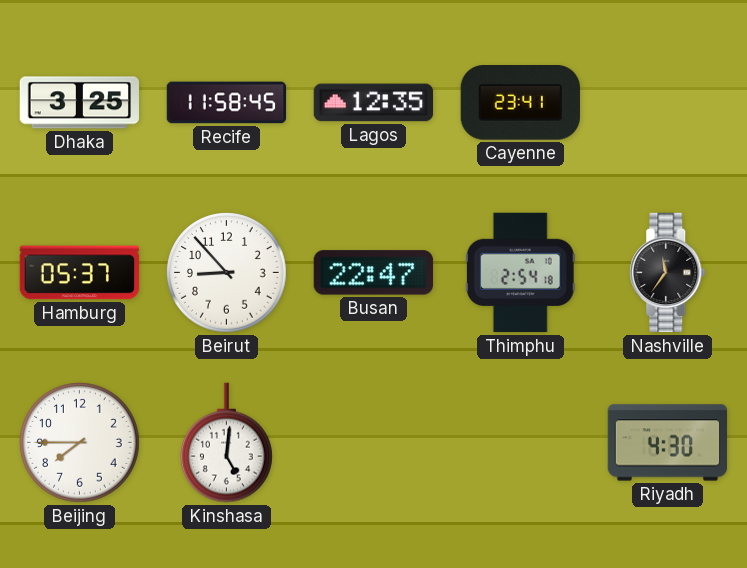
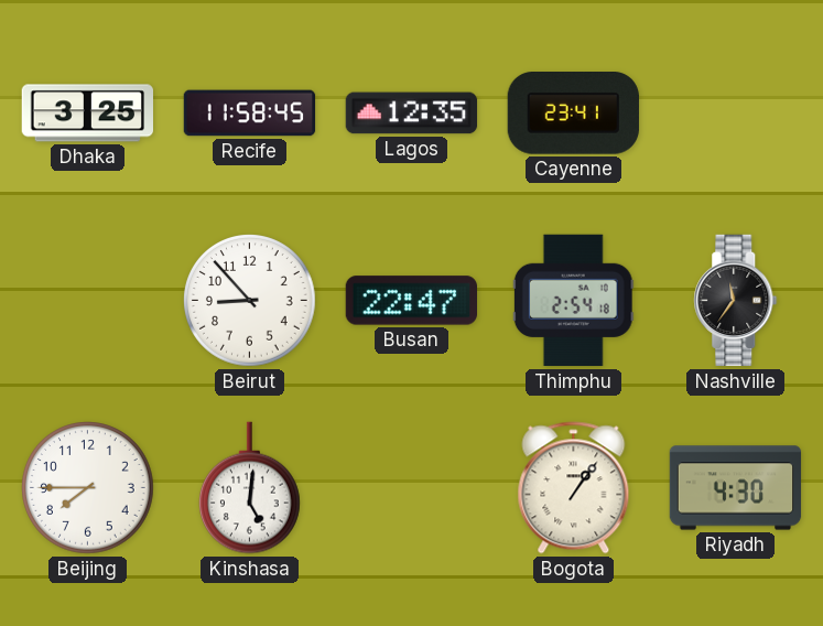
Hamburg: 05:37 -> none (80, 273)
Bogota: none -> 1:06 (574, 488)
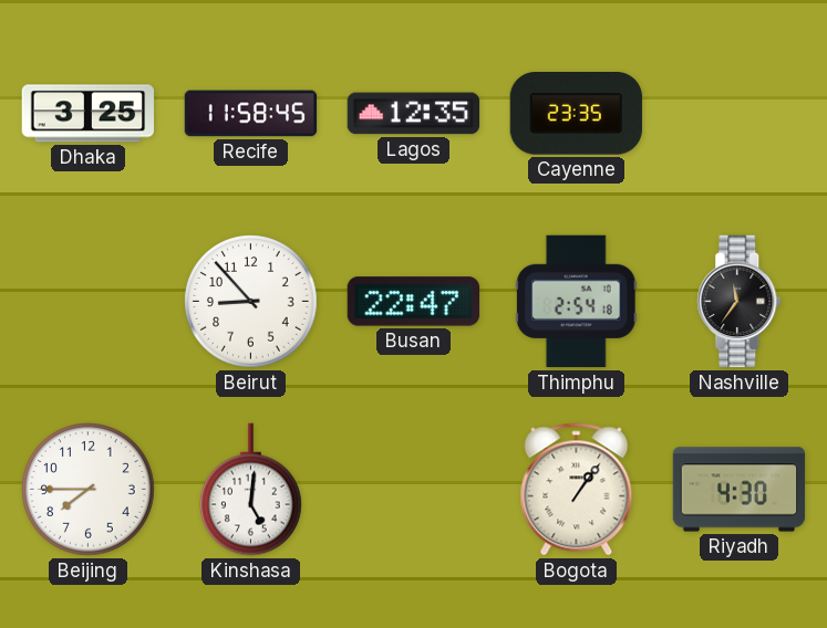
Cayenne: 23:41 -> 23:35 (576, 114)
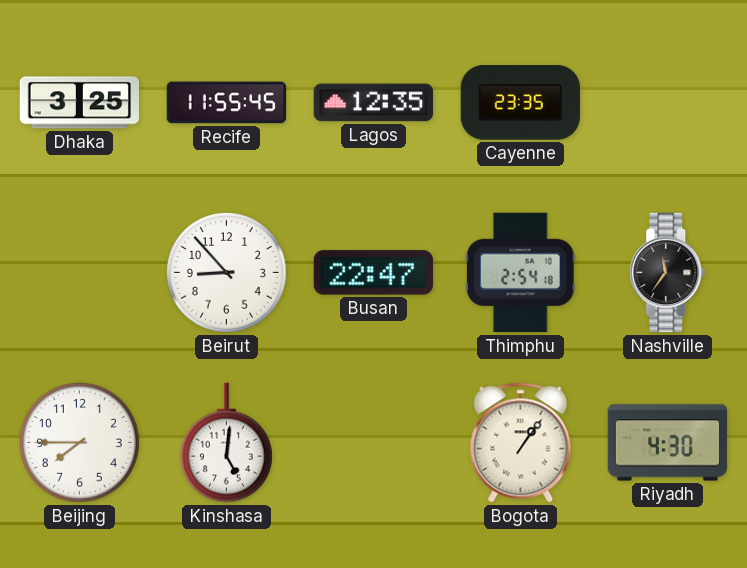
Recife: 11:58 -> 11:55 (227, 103)
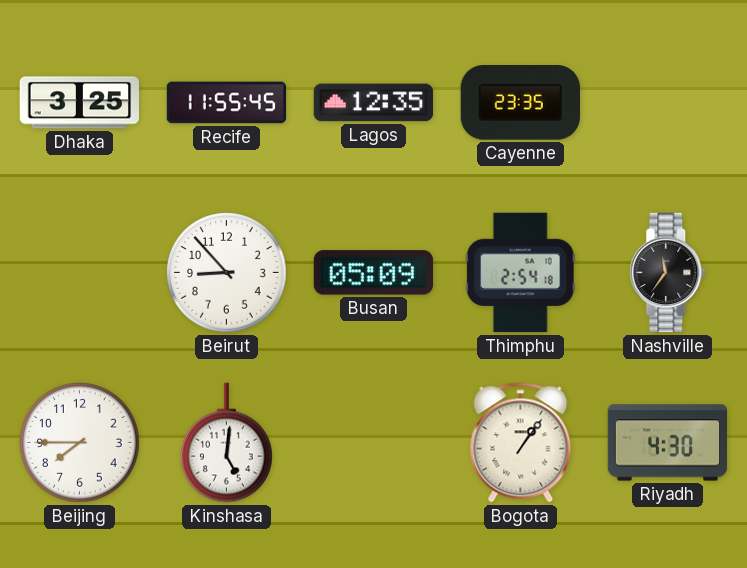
Busan: 22:47 -> 05:09 (373, 273)
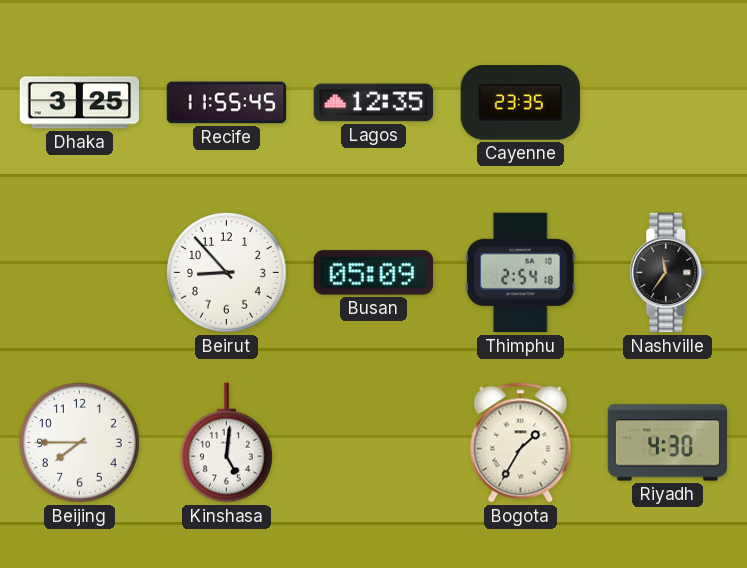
Bogota: 1:06 -> 1:35 (521, 443)
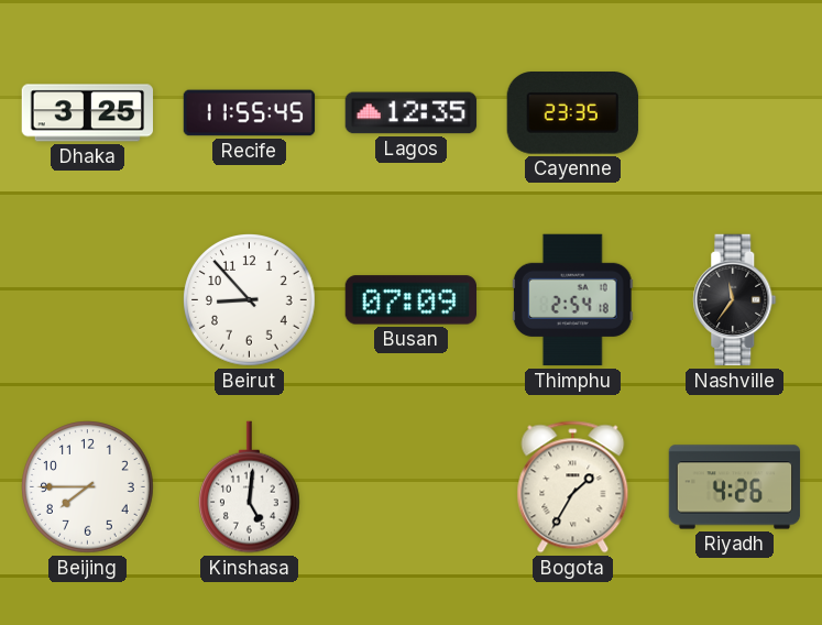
Busan: 05:09 -> 07:09 (410, 300)
Riyadh: 4:30 -> 4:26 (735, 487)
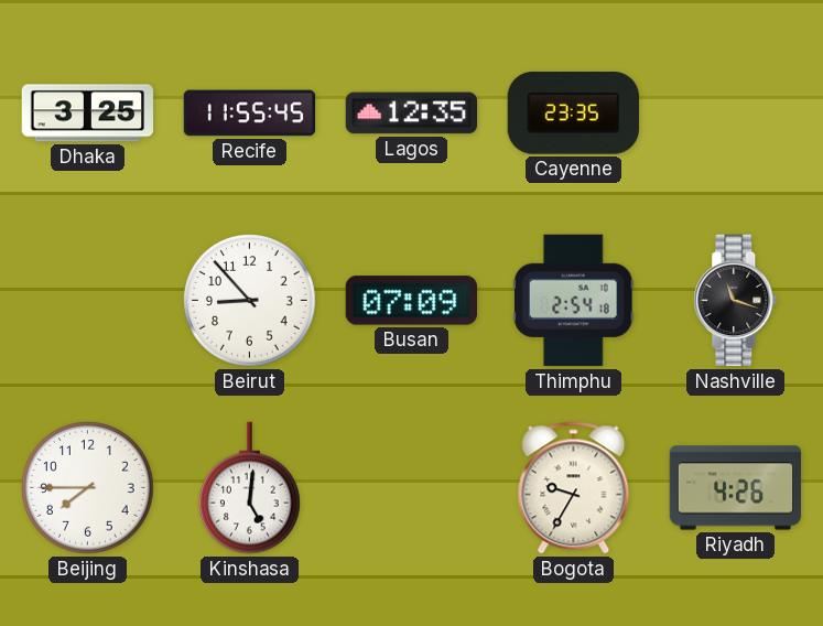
Nashville: 11:36 -> 11:18 (736, 301)
Bogota: 1:35 -> 9:35 (574, 488)
